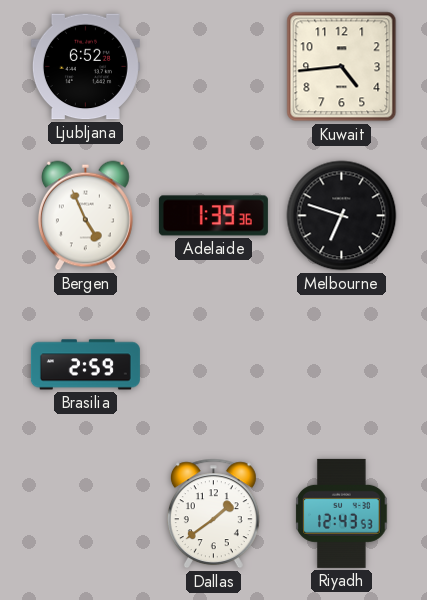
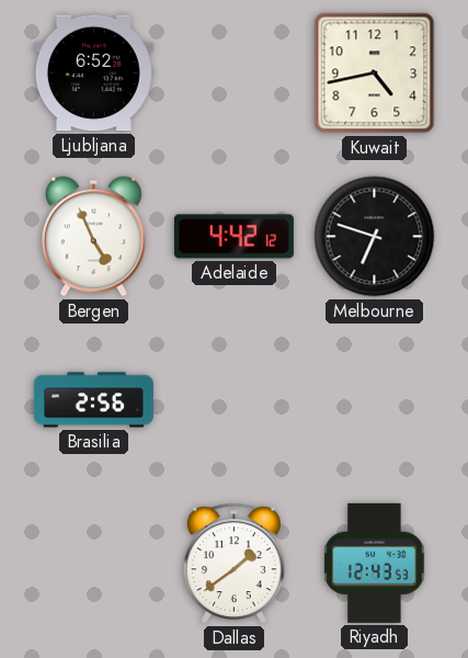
Kuwait: 4:44 -> 4:43 (375, 73)
Adelaide: 1:39 -> 4:42 (233, 237)
Brasilia: 2:59 -> 2:56 (93, 400)
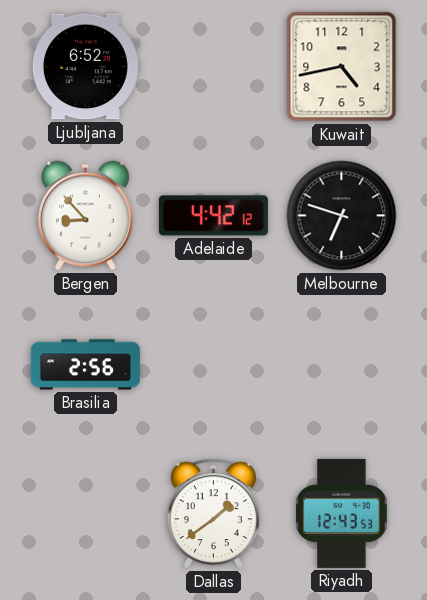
Bergen: 4:56 -> 8:53 (85, 216)
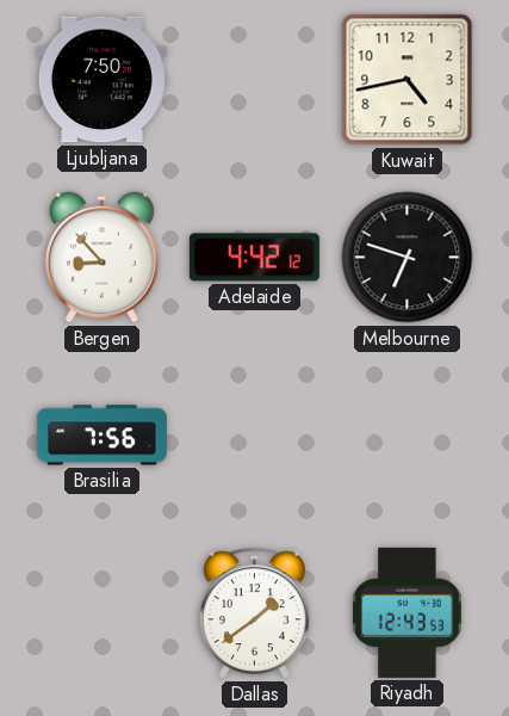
Ljubljana: 6:52 -> 7:50 (101, 80)
Brasilia: 2:56 -> 7:56 (101, 436)
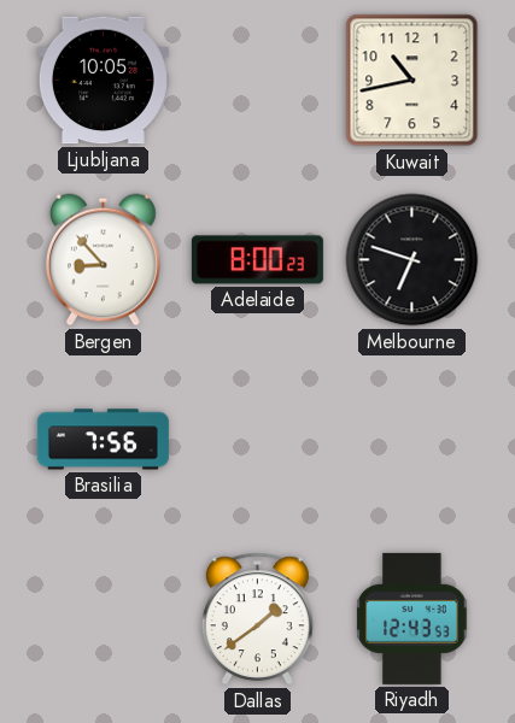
Ljubljana: 7:50 -> 10:05 (103, 81)
Kuwait: 4:43 -> 10:43 (412, 81)
Adelaide: 4:42 -> 8:00 (257, 260)
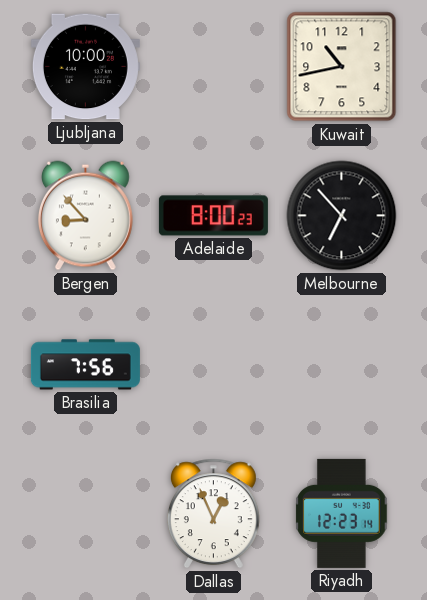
Ljubljana: 10:05 -> 10:00 (85, 67)
Melbourne: 6:48 -> 6:53 (342, 216)
Dallas: 1:39 -> 12:56 (213, 514)
Riyadh: 12:43 -> 12:23 (342, 513)
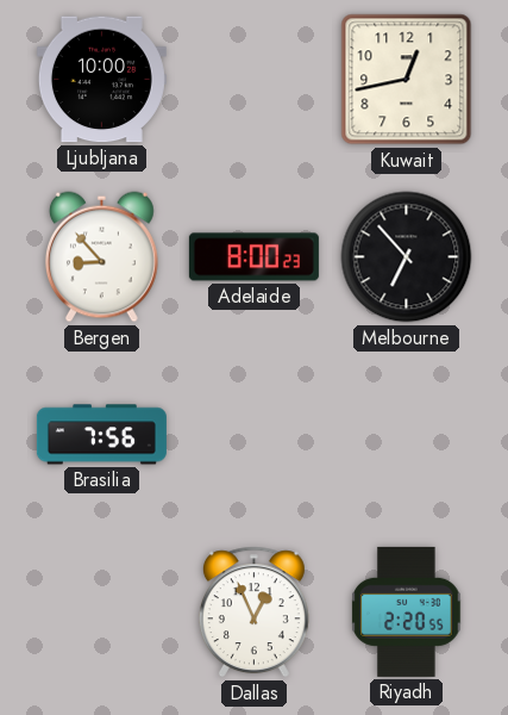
Kuwait: 10:43 -> 12:43 (407, 80)
Riyadh: 12:23 -> 2:20 (407, 611)
